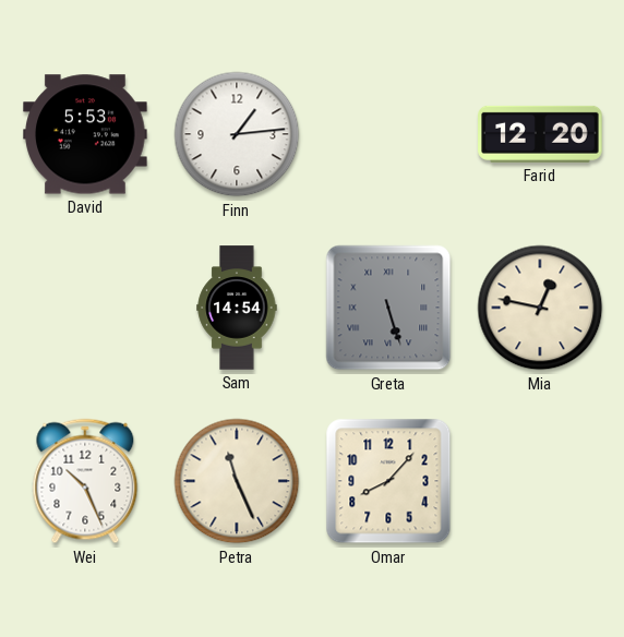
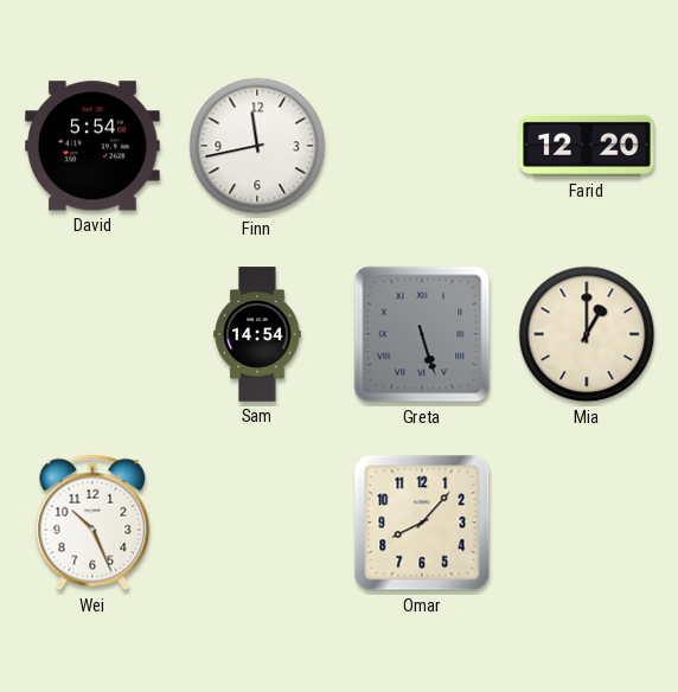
David: 5:53 -> 5:54 (92, 146)
Finn: 1:14 -> 11:43 (257, 146)
Mia: 12:47 -> 1:00 (587, 334)
Petra: 11:26 -> none (237, 481)
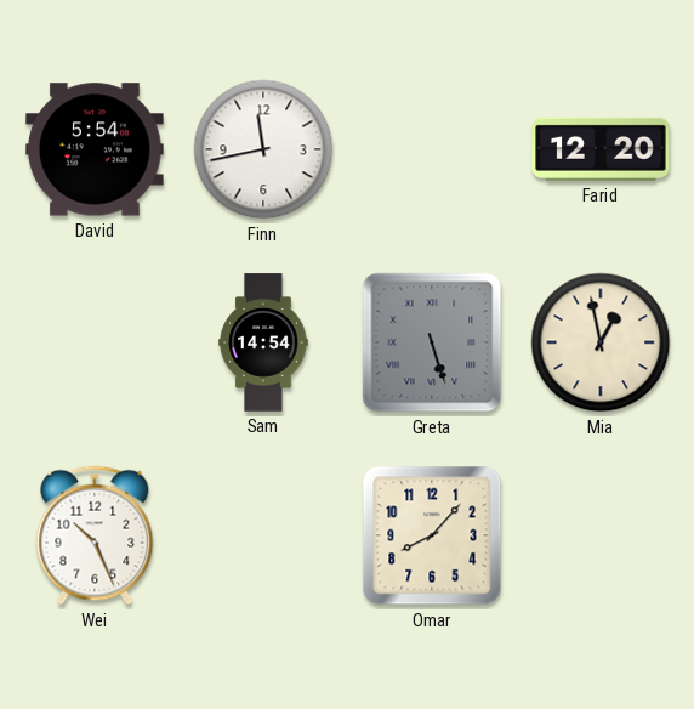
Mia: 1:00 -> 12:58 (601, 342)
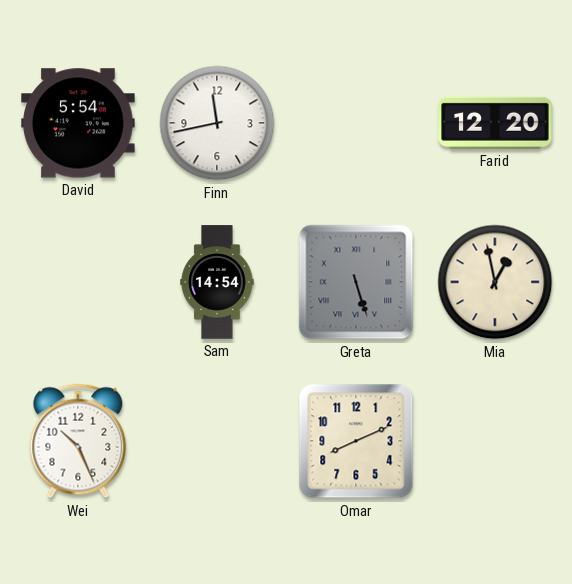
Omar: 8:07 -> 8:11 (356, 441)
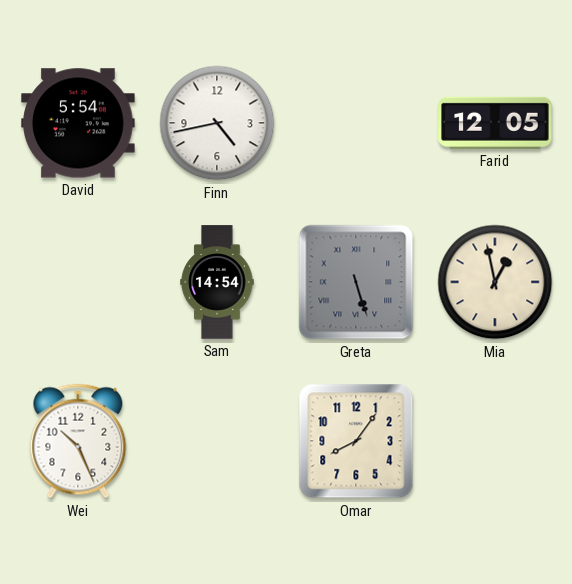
Finn: 11:43 -> 4:43 (217, 123)
Farid: 12:20 -> 12:05 (495, 123)
Omar: 8:11 -> 8:06 (356, 441)
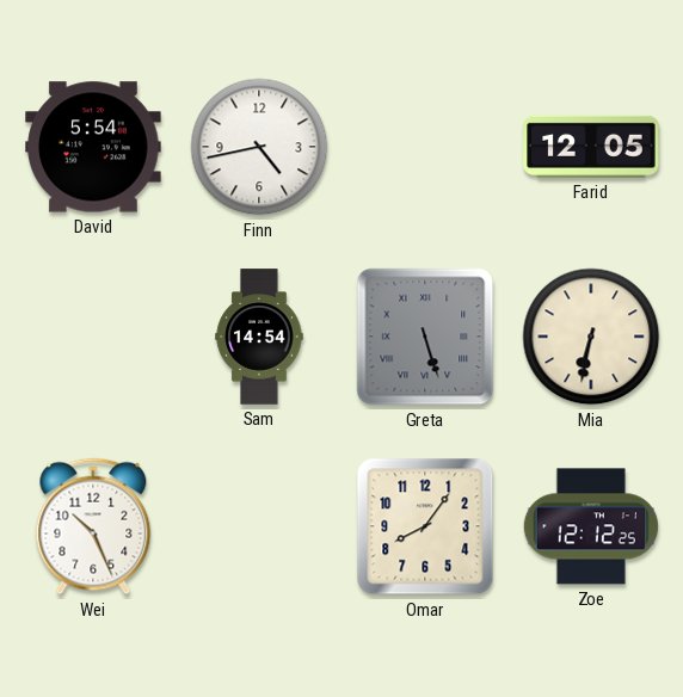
Mia: 12:58 -> 6:32 (591, 337)
Zoe: none -> 12:12 (591, 526)
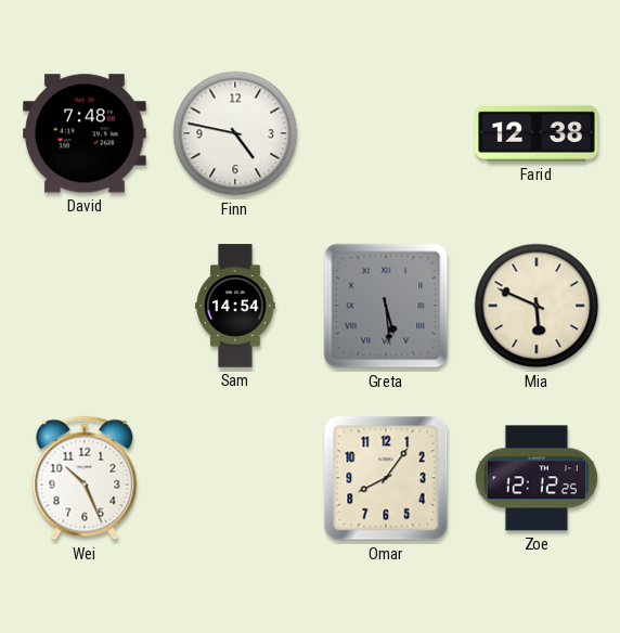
David: 5:54 -> 7:48 (85, 133)
Finn: 4:43 -> 4:47 (235, 133)
Farid: 12:05 -> 12:38 (537, 133)
Greta: 5:27 -> 5:29 (386, 306)
Mia: 6:32 -> 5:49 (537, 306)
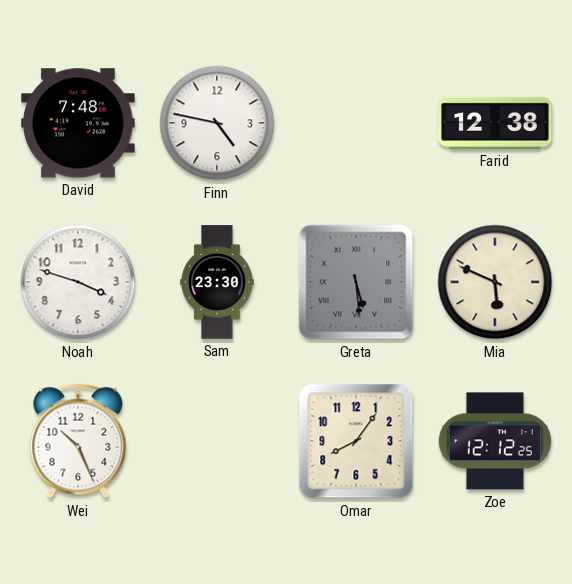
Noah: none -> 3:48 (78, 282)
Sam: 14:54 -> 23:30 (217, 282)
